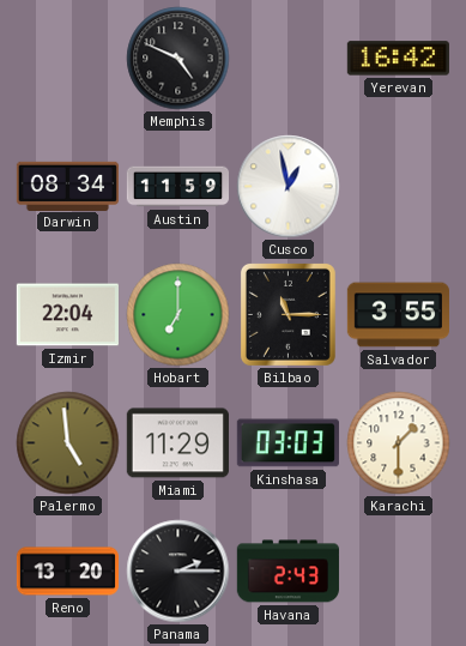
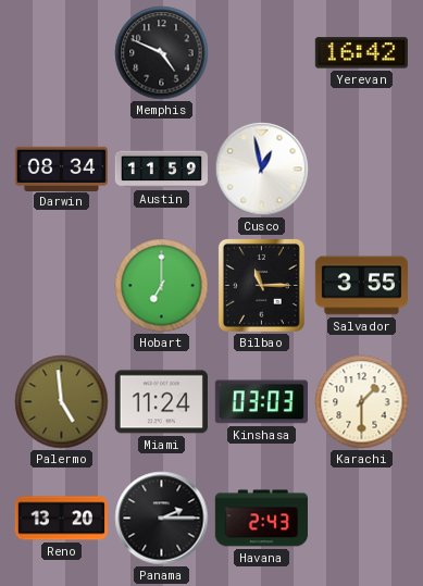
Izmir: 22:04 -> none (67, 315)
Miami: 11:29 -> 11:24 (161, 402)
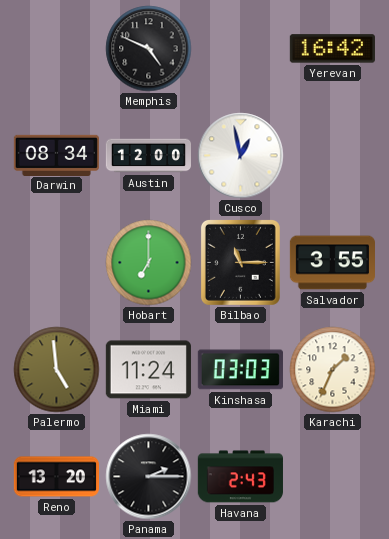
Austin: 11:59 -> 12:00 (148, 156)
Karachi: 1:30 -> 1:34 (333, 370)
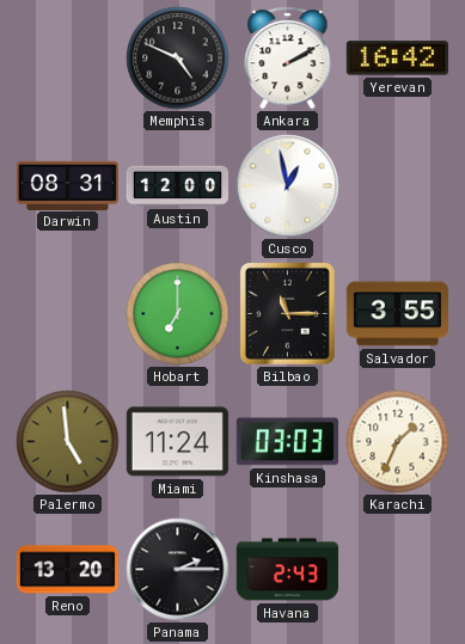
Ankara: none -> 2:10 (288, 59)
Darwin: 08:34 -> 08:31 (67, 185)
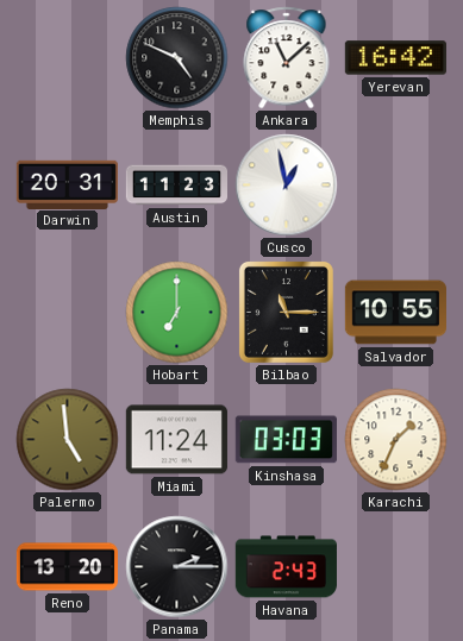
Ankara: 2:10 -> 11:08 (287, 58)
Darwin: 08:31 -> 20:31 (67, 184)
Austin: 12:00 -> 11:23 (176, 186)
Salvador: 3:55 -> 10:55 (395, 313)
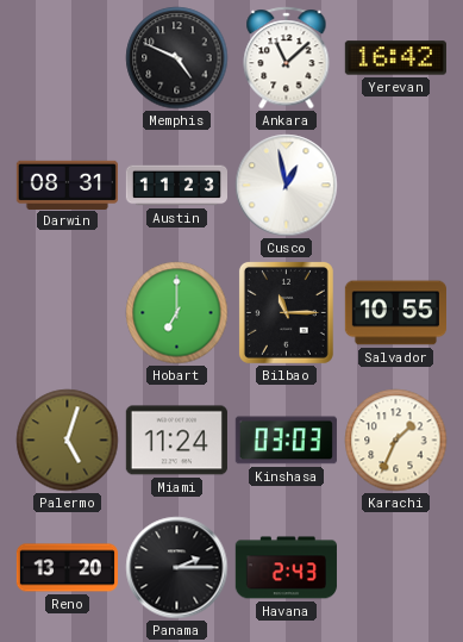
Darwin: 20:31 -> 08:31 (67, 185)
Palermo: 4:59 -> 5:03 (68, 441)
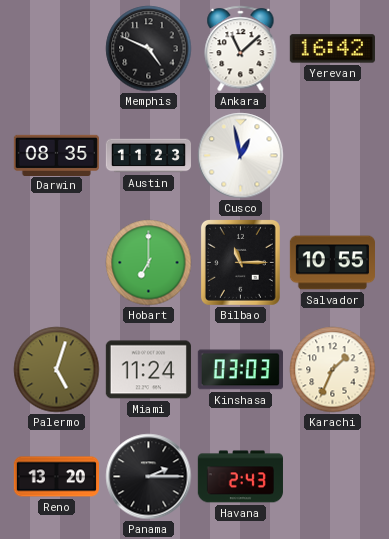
Darwin: 08:31 -> 08:35 (56, 155)
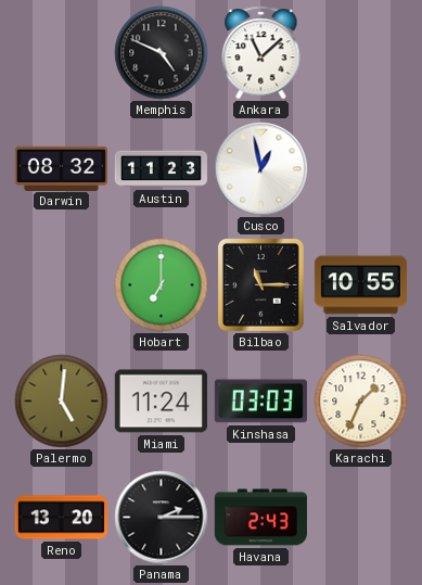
Yerevan: 16:42 -> none (332, 49)
Darwin: 08:35 -> 08:32 (61, 168)
Palermo: 5:03 -> 5:01 (62, 402)
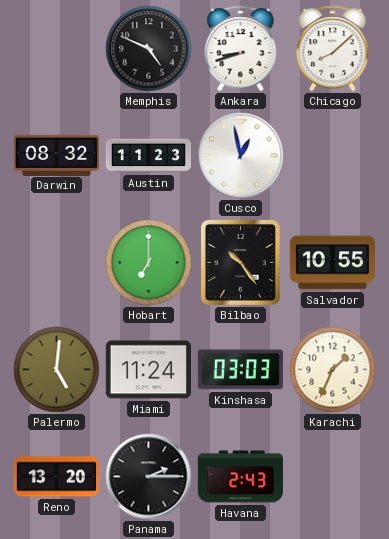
Ankara: 11:08 -> 8:42 (241, 49)
Chicago: none -> 8:08 (333, 49)
Bilbao: 11:15 -> 10:24 (240, 262)
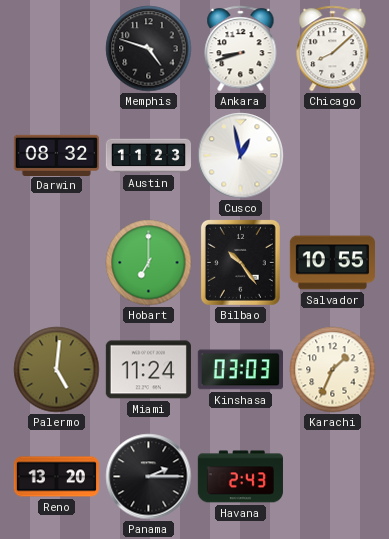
Memphis: 4:49 -> 4:48 (149, 49)
